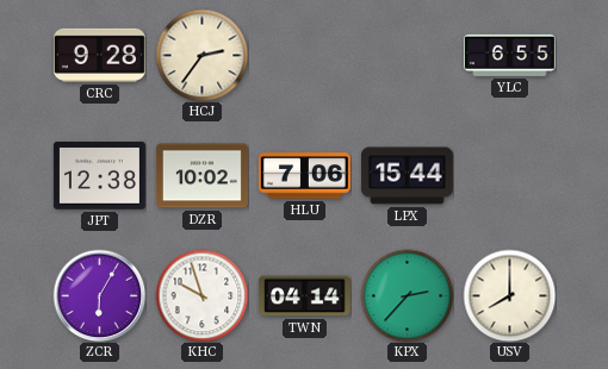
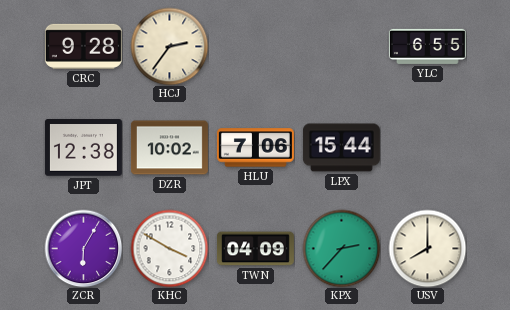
KHC: 9:57 -> 3:50 (169, 248)
TWN: 04:14 -> 04:09 (255, 249)
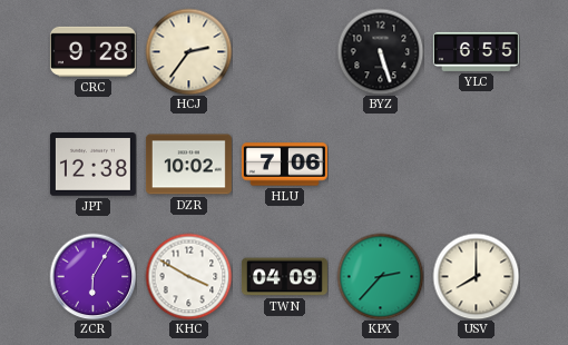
BYZ: none -> 5:27 (380, 51)
LPX: 15:44 -> none (341, 148)
